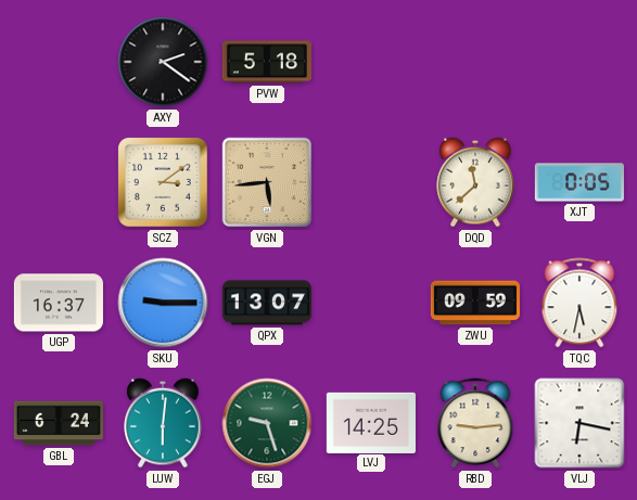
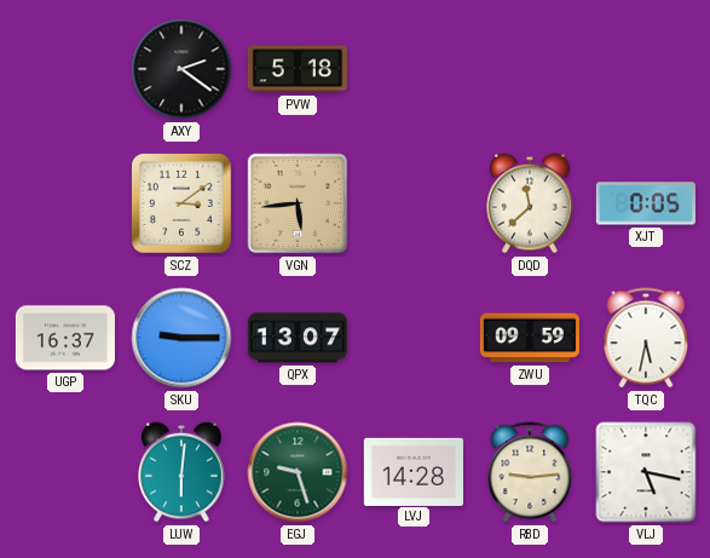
GBL: 6:24 -> none (59, 423)
LVJ: 14:25 -> 14:28 (414, 471)
VLJ: 6:17 -> 5:17 (646, 472)
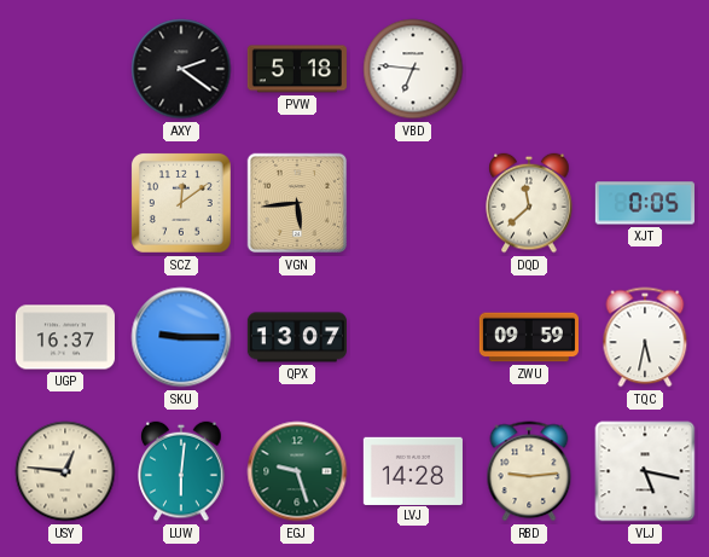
VBD: none -> 6:46 (413, 69)
SCZ: 3:09 -> 12:09 (181, 203)
USY: none -> 12:46 (65, 471)
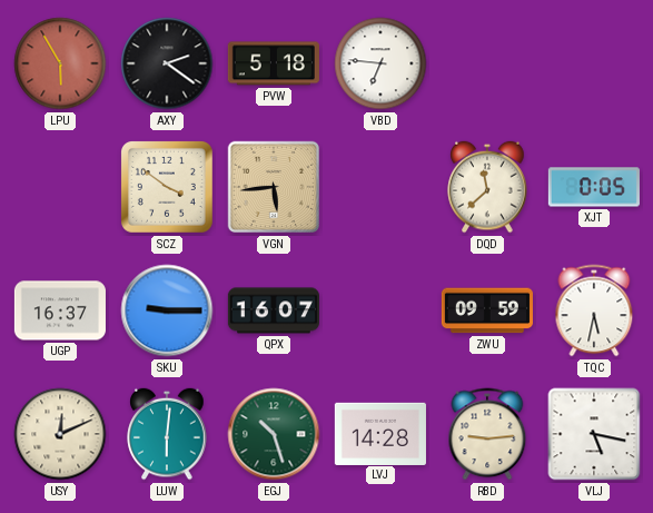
LPU: none -> 5:55 (60, 63)
SCZ: 12:09 -> 3:51 (167, 187)
QPX: 13:07 -> 16:07 (274, 310)
USY: 12:46 -> 12:11 (60, 434)
EGJ: 9:27 -> 10:27 (274, 434)
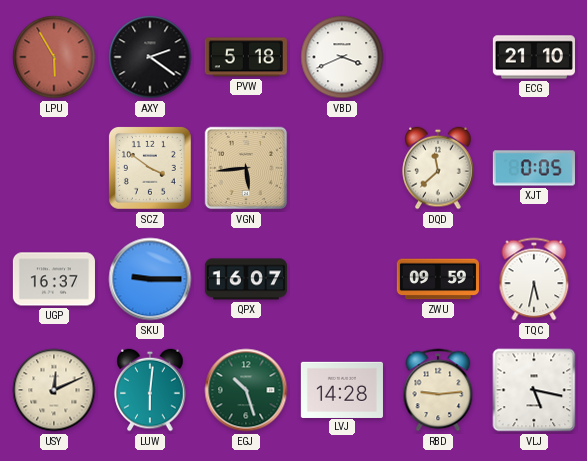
VBD: 6:46 -> 3:41 (342, 57)
ECG: none -> 21:10 (534, 57)
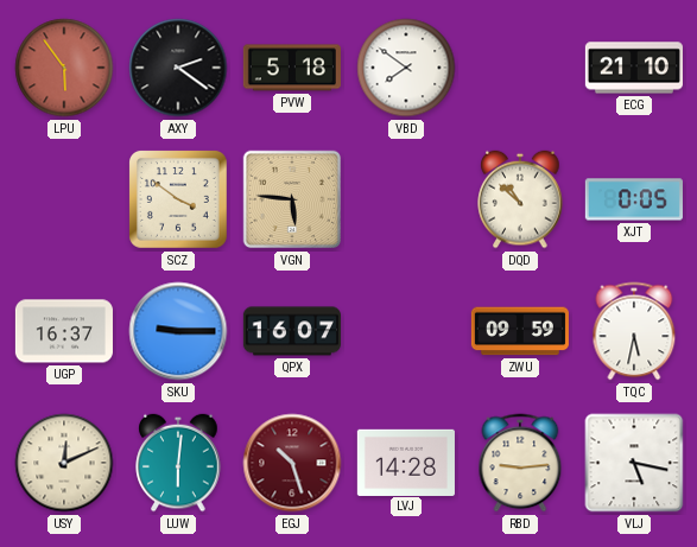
LPU: 5:55 -> 5:54 (64, 68)
VBD: 3:41 -> 7:51 (406, 68)
VGN: 5:44 -> 5:46 (292, 199)
DQD: 11:38 -> 10:52 (520, 199)
EGJ dial: green -> burgundy (292, 463)
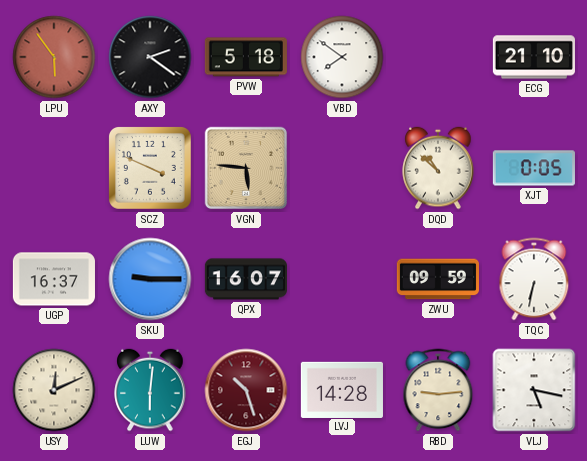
SCZ: 3:51 -> 3:49 (150, 168)
TQC: 5:32 -> 6:32 (534, 279)
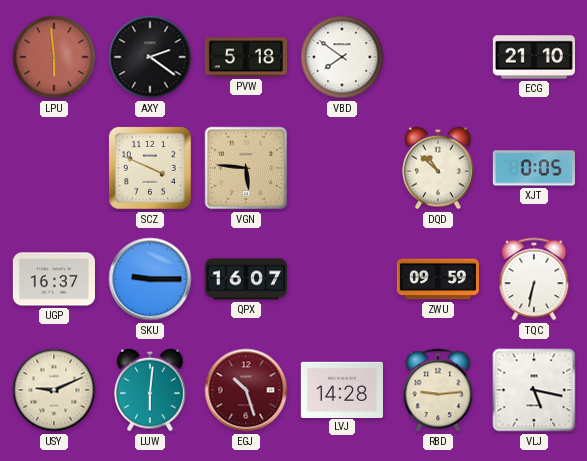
LPU: 5:54 -> 5:59 (54, 57)
USY: 12:11 -> 9:11 (54, 390)
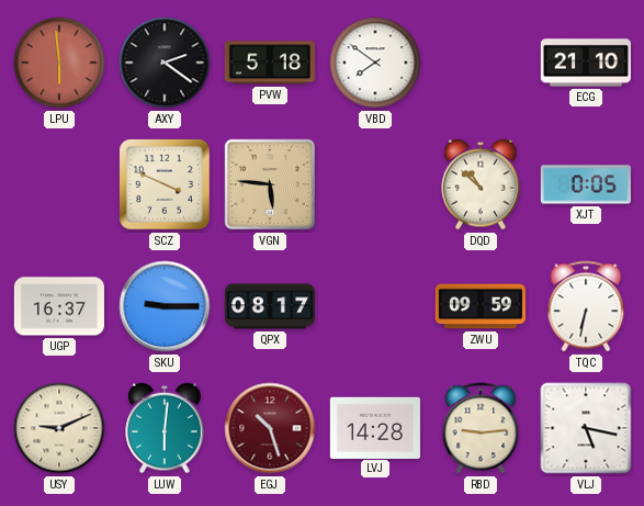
QPX: 16:07 -> 08:17 (270, 306)
